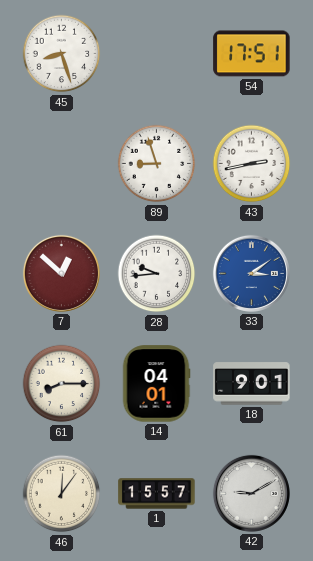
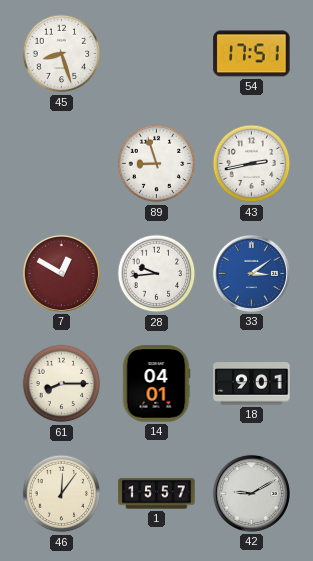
7: 12:52 -> 12:50 (61, 273)
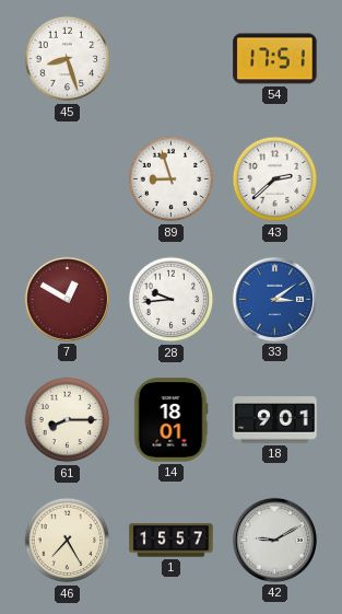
43: 2:43 -> 2:38 (275, 179)
14: 04:01 -> 18:01 (170, 420)
46: 12:06 -> 7:25 (68, 541)
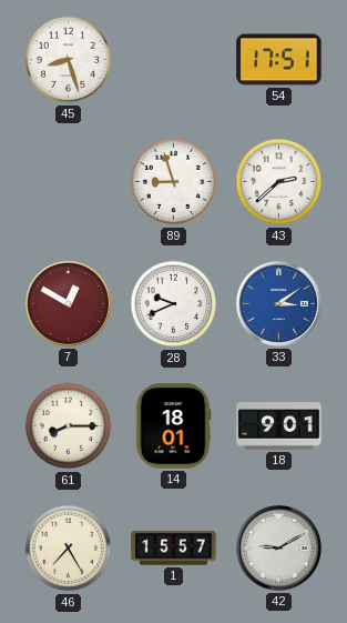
28: 9:44 -> 9:41 (174, 304)
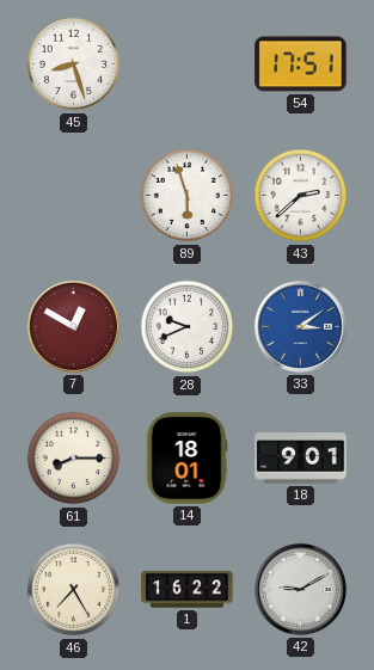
89: 8:57 -> 5:57 (188, 196)
1: 15:57 -> 16:22 (188, 590)
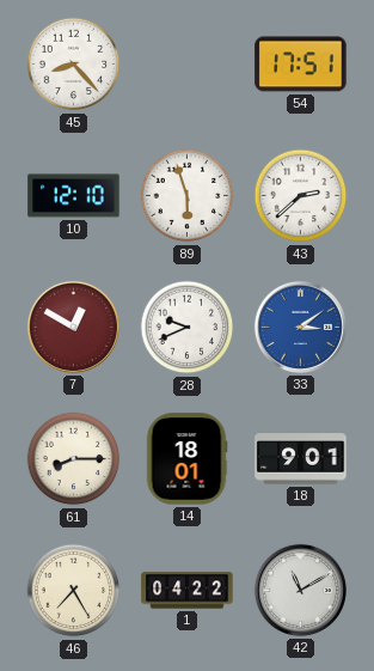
45: 8:27 -> 8:23 (74, 65)
10: none -> 12:10 (74, 196)
1: 16:22 -> 04:22 (188, 591)
42: 9:10 -> 11:10 (300, 590)
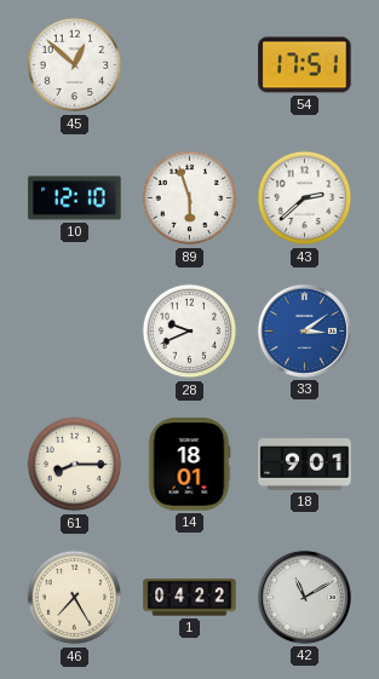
45: 8:23 -> 12:52 (75, 65)
7: 12:50 -> none (73, 327)
